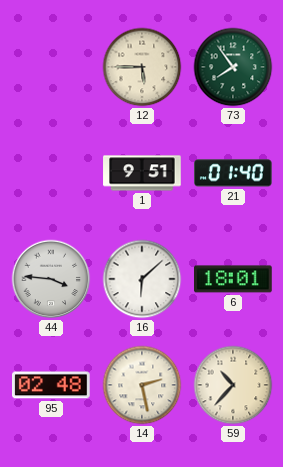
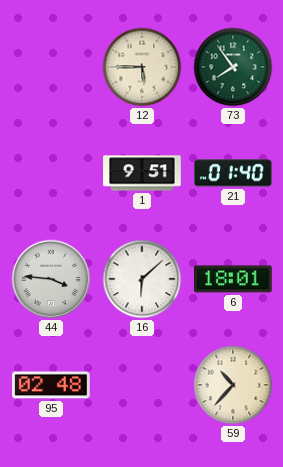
14: 2:28 -> none (142, 385)
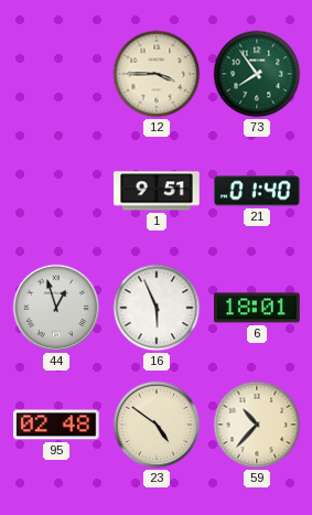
12: 5:45 -> 3:45 (157, 74)
44: 3:46 -> 12:57 (56, 308)
16: 6:08 -> 5:56 (157, 308)
23: none -> 4:51 (157, 425)
